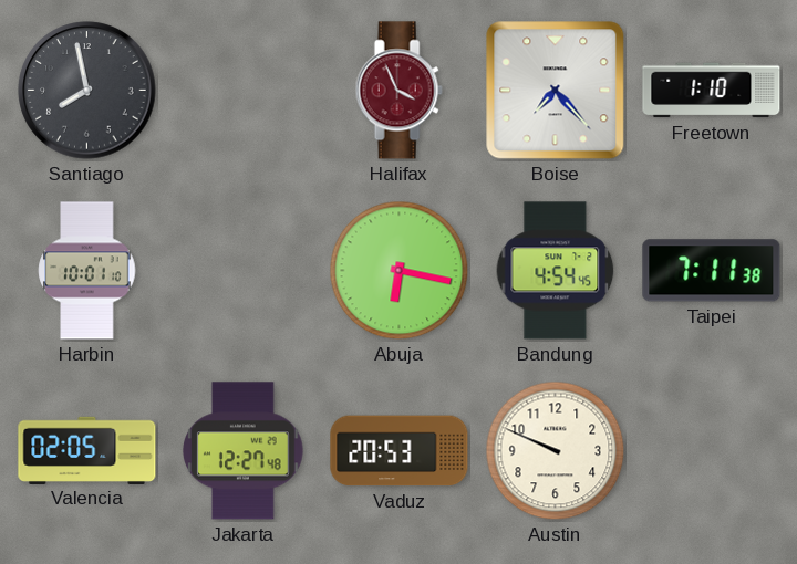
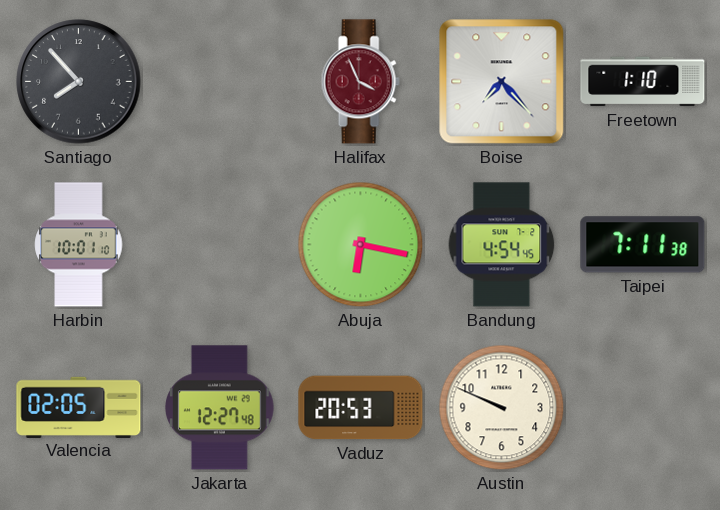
Santiago: 7:58 -> 7:53 (79, 82)
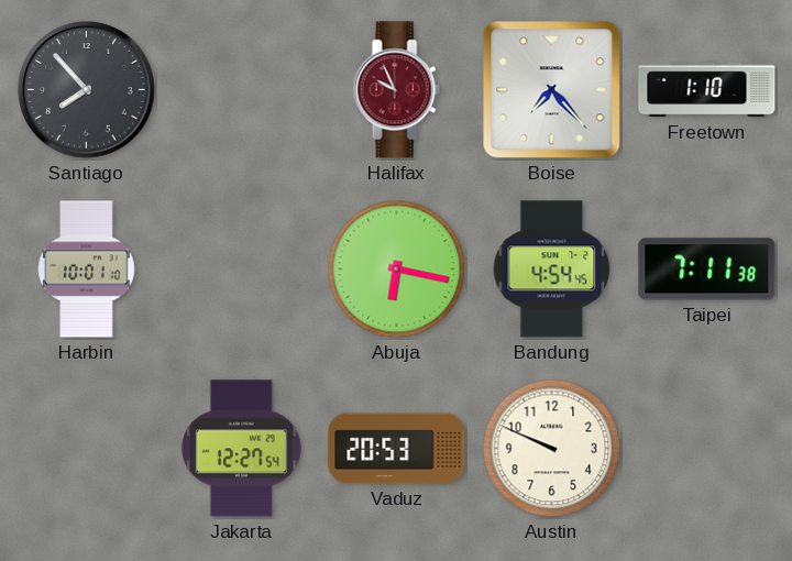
Halifax: 3:56 -> 9:56 (396, 90)
Valencia: 02:05 -> none (79, 407)
Jakarta: 12:27:48 -> 12:27:54 (242, 449)
